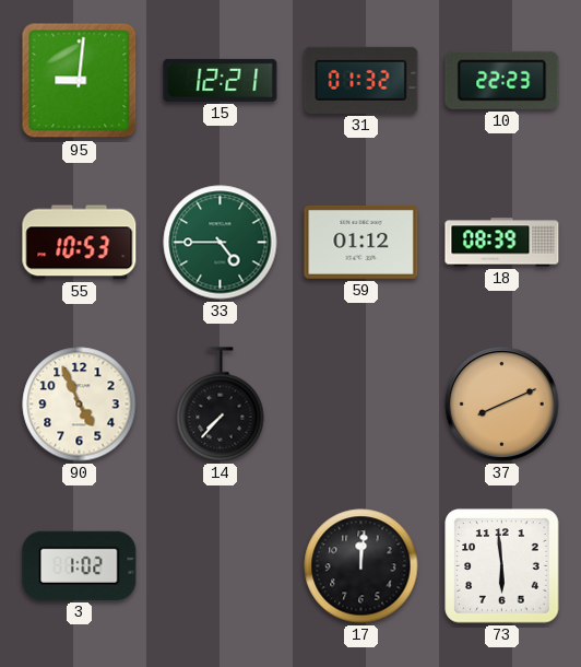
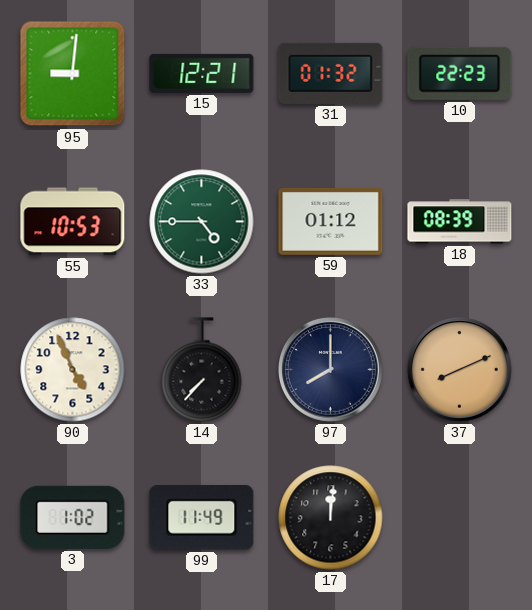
97: none -> 8:00 (331, 370)
99: none -> 11:49 (202, 517)
73: 5:59 -> none (502, 566)
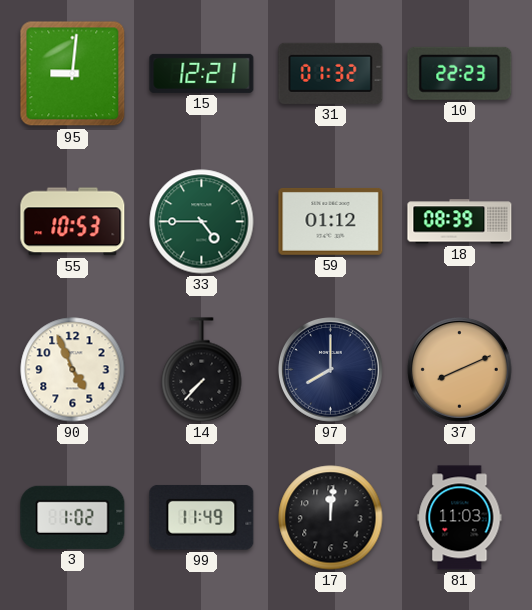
81: none -> 11:03 (460, 518)
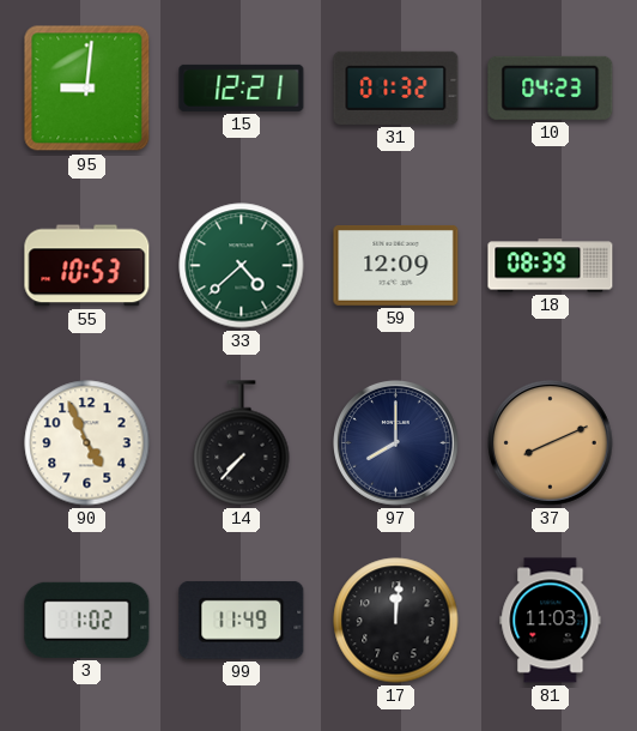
10: 22:23 -> 04:23 (551, 87)
33: 4:45 -> 4:38 (242, 266)
59: 01:12 -> 12:09 (396, 265)
